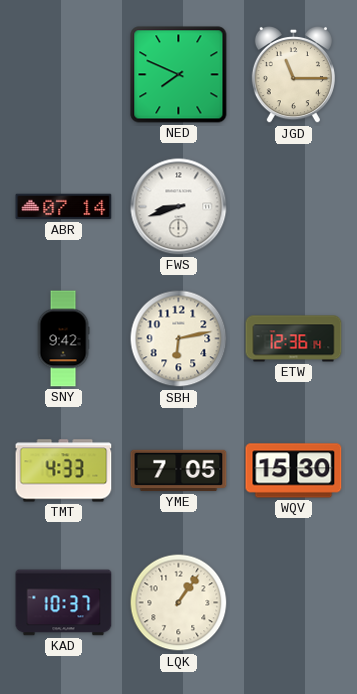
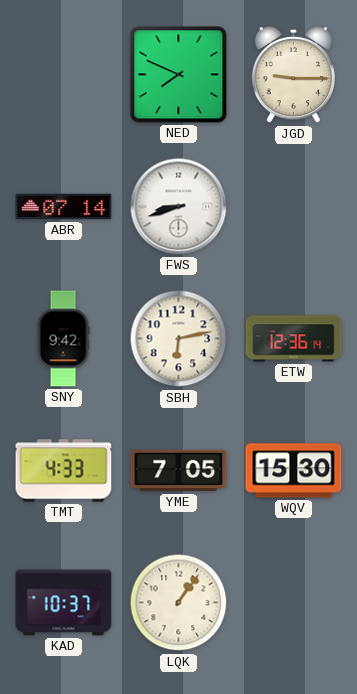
JGD: 11:15 -> 9:15 (293, 75)
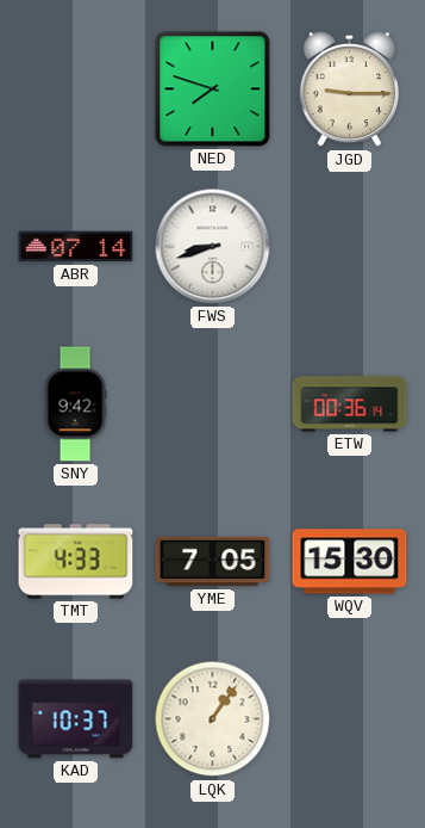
NED: 7:49 -> 7:48 (213, 89)
SBH: 6:13 -> none (179, 339)
ETW: 12:36 -> 00:36 (350, 404)
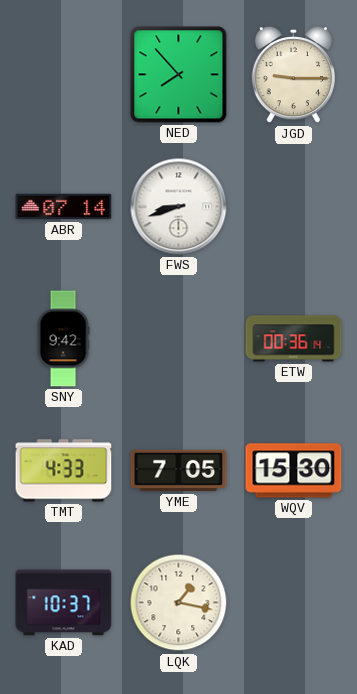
NED: 7:48 -> 7:53 (179, 75)
LQK: 1:06 -> 1:17 (179, 603)
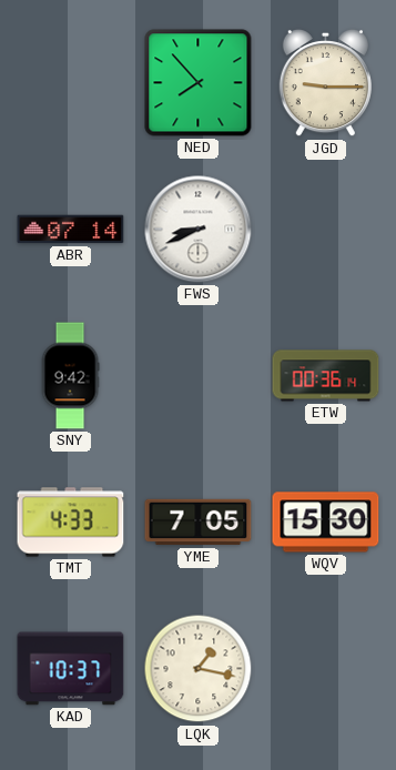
FWS: 8:42 -> 8:41 (199, 230)
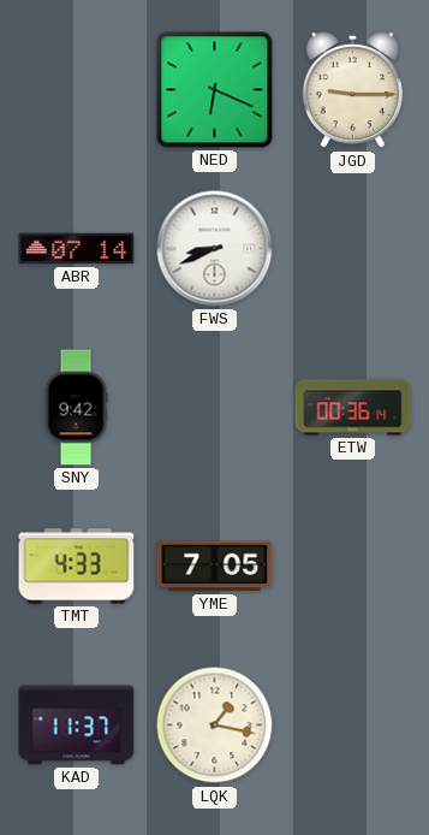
NED: 7:53 -> 6:19 (215, 90)
WQV: 15:30 -> none (326, 523)
KAD: 10:37 -> 11:37 (77, 726)
